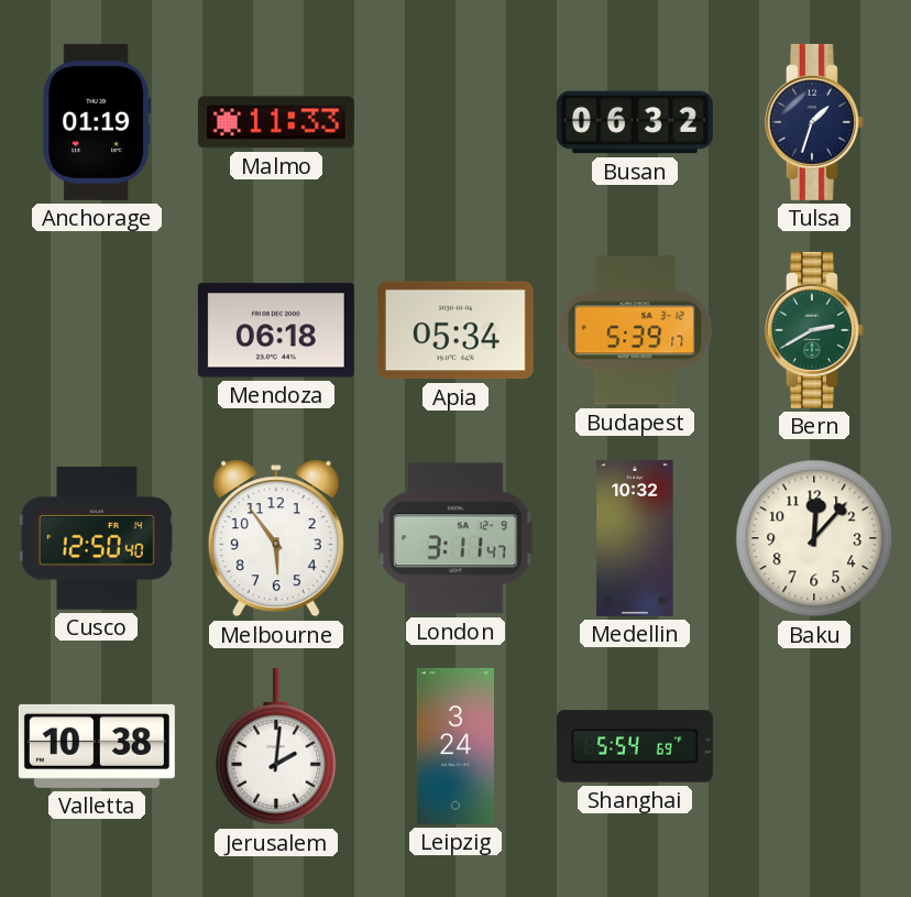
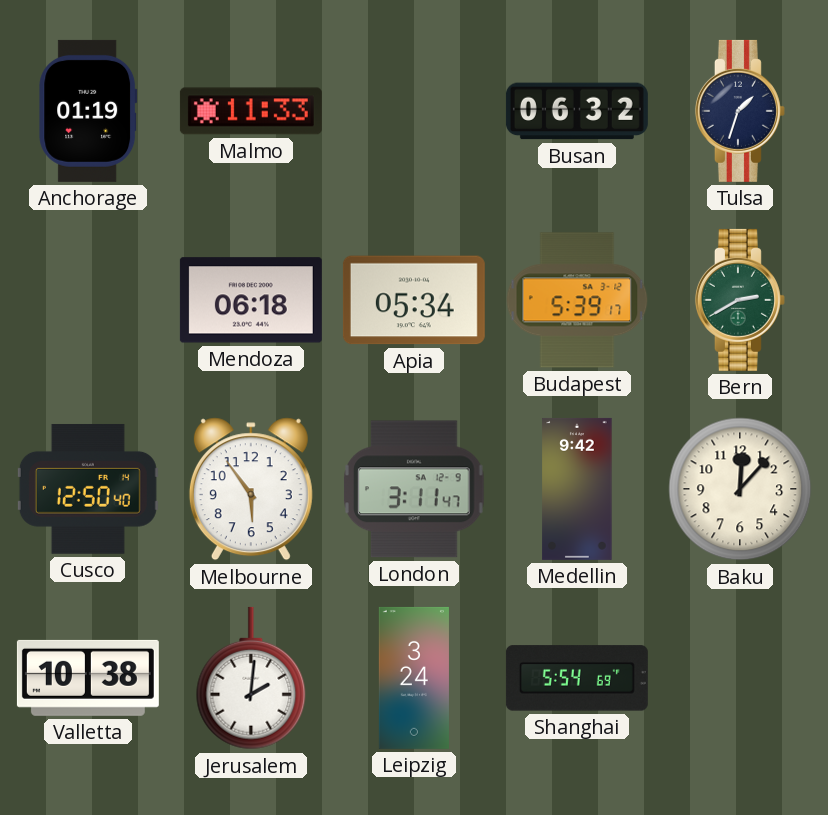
Medellin: 10:32 -> 9:42 (577, 489)
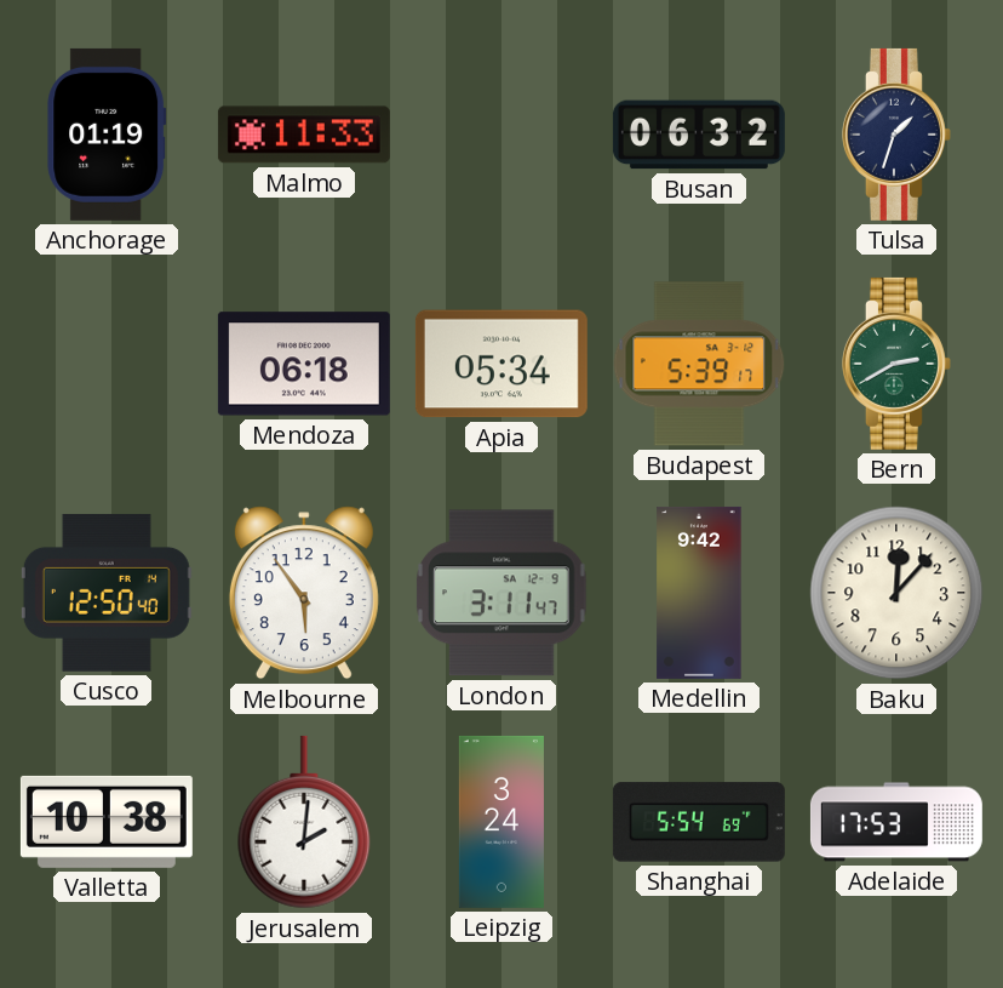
Adelaide: none -> 17:53 (896, 822)
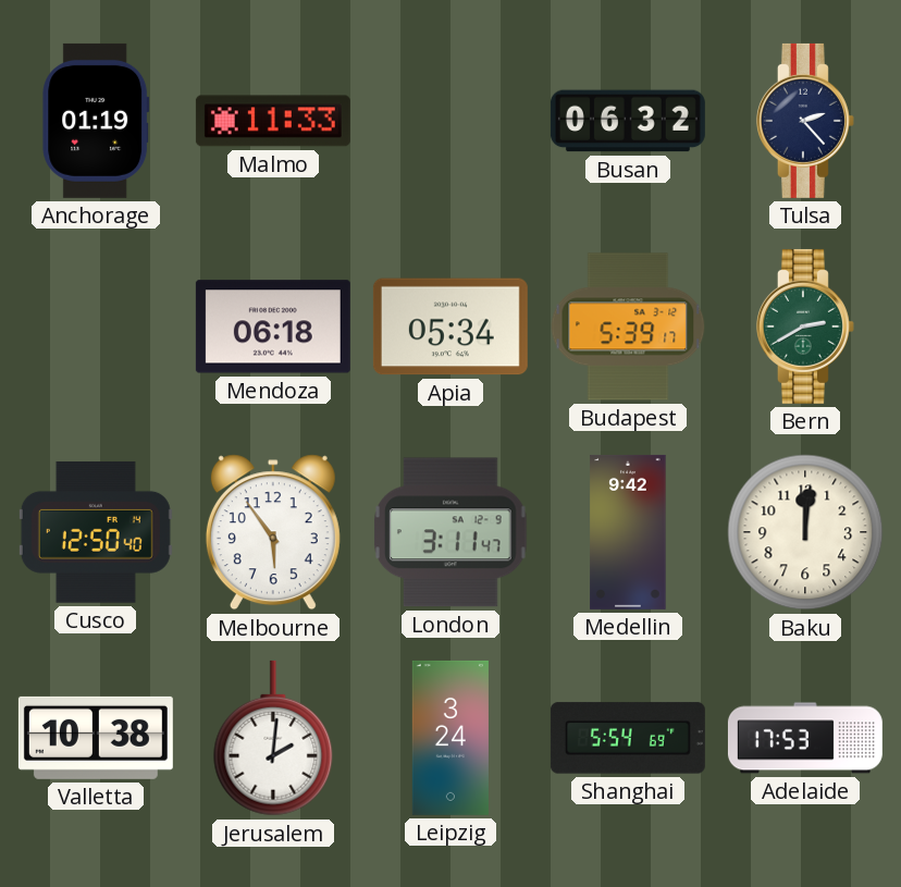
Tulsa: 1:33 -> 2:23 (805, 121)
Baku: 12:07 -> 12:01 (805, 532)
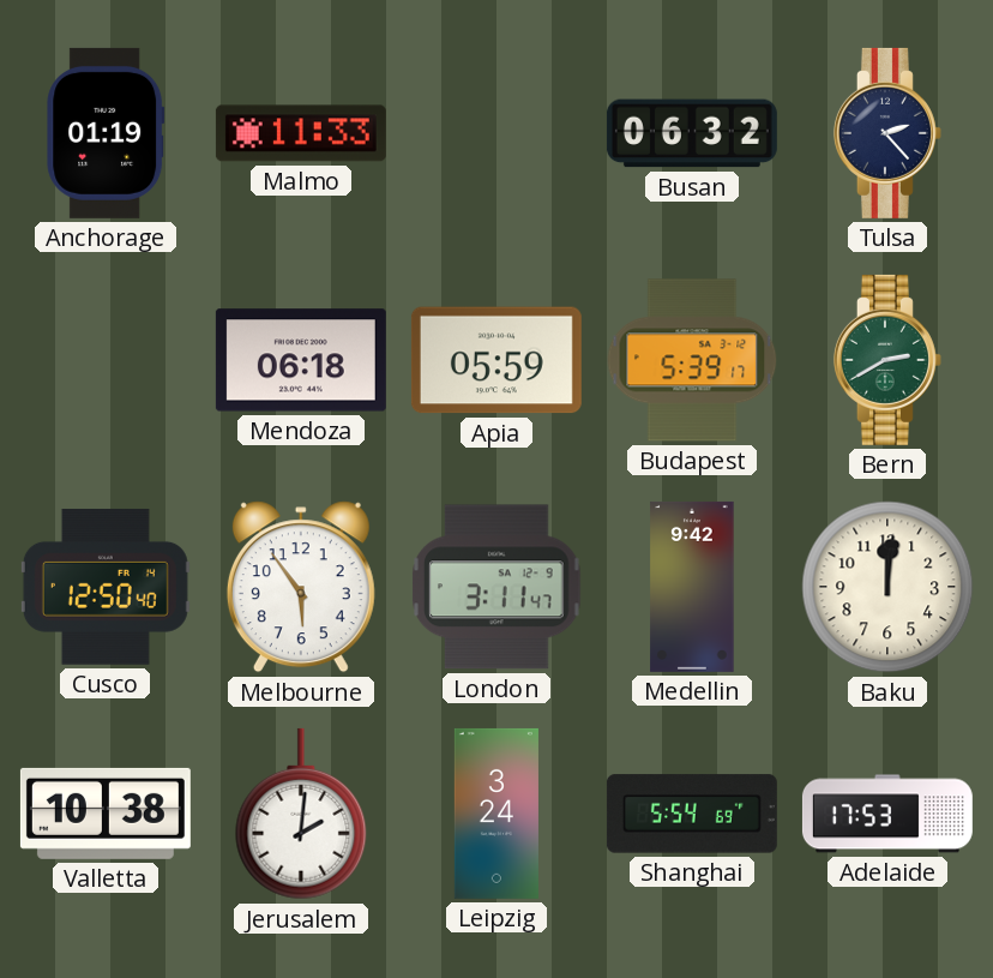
Apia: 05:34 -> 05:59 (496, 360)
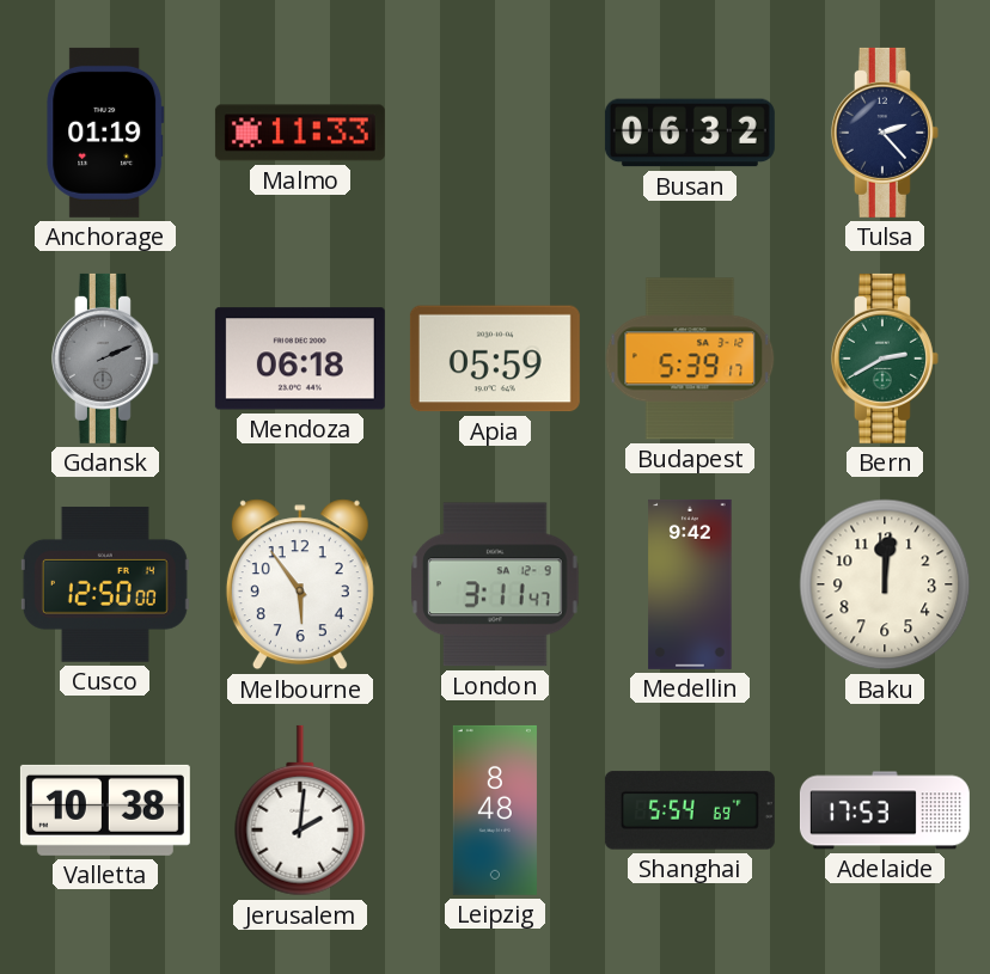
Gdansk: none -> 2:11 (105, 359)
Cusco: 12:50:40 -> 12:50:00 (105, 584)
Leipzig: 3:24 -> 8:48 (495, 810)
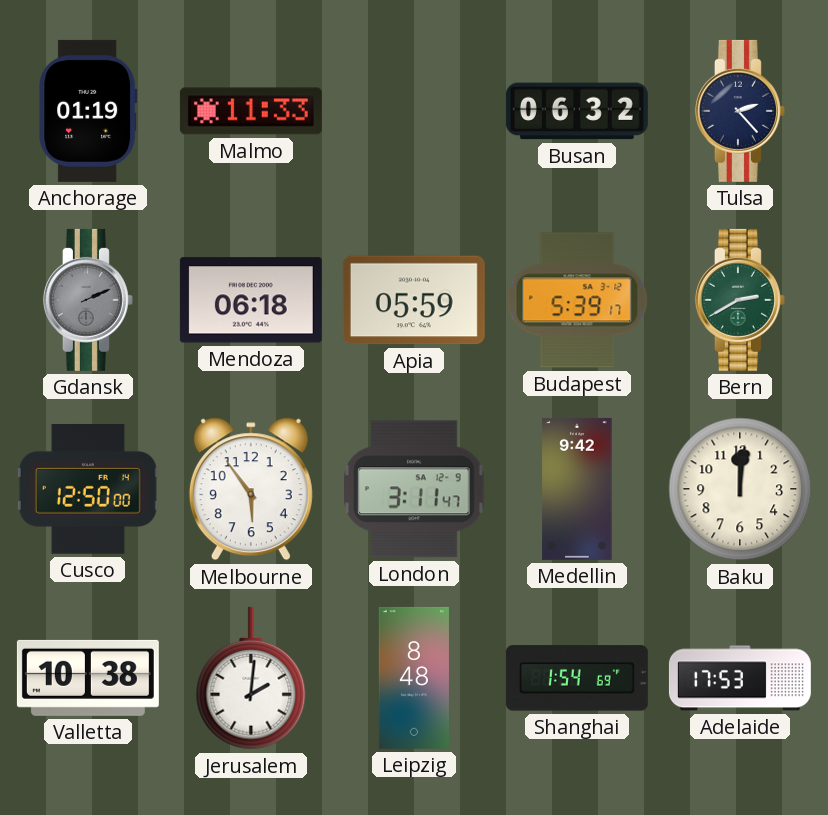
Shanghai: 5:54 -> 1:54 (577, 678)
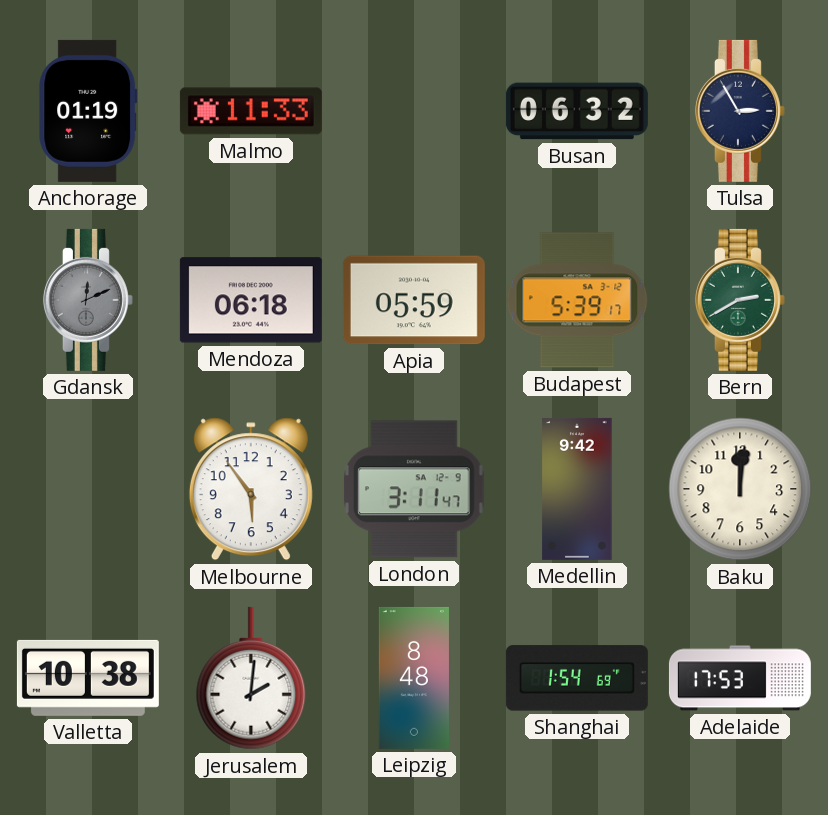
Tulsa: 2:23 -> 2:55 (740, 111)
Gdansk: 2:11 -> 12:11 (88, 300)
Cusco: 12:50 -> none (88, 489)
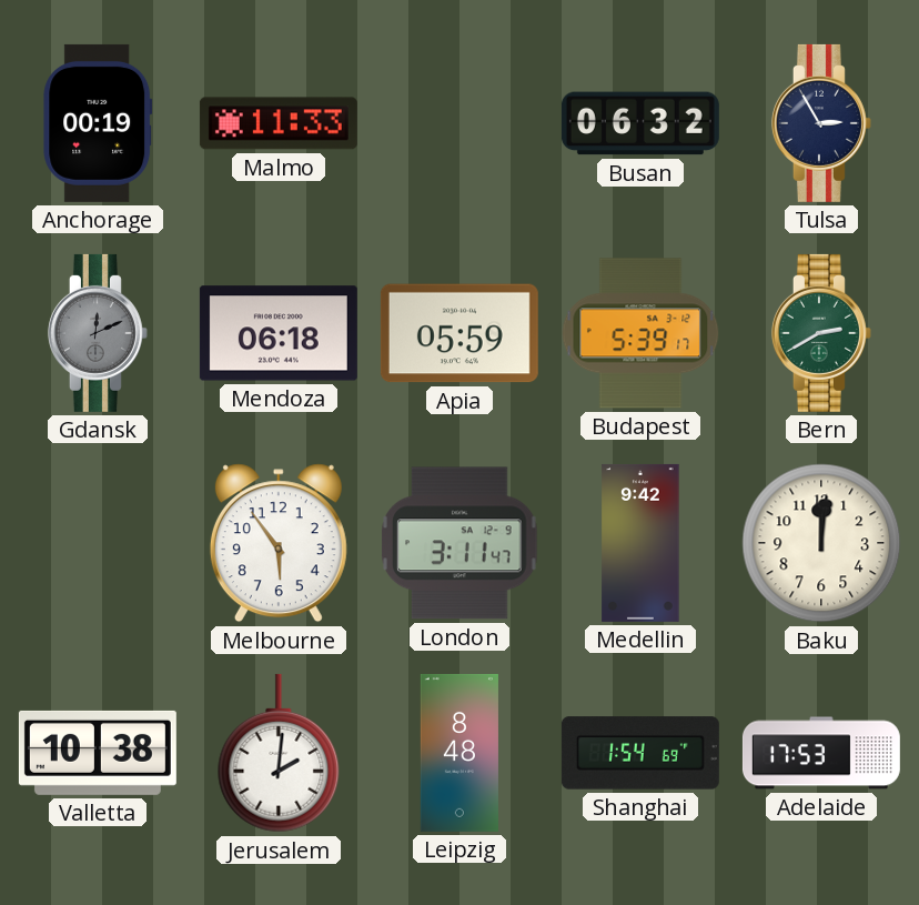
Anchorage: 01:19 -> 00:19 (98, 123)
